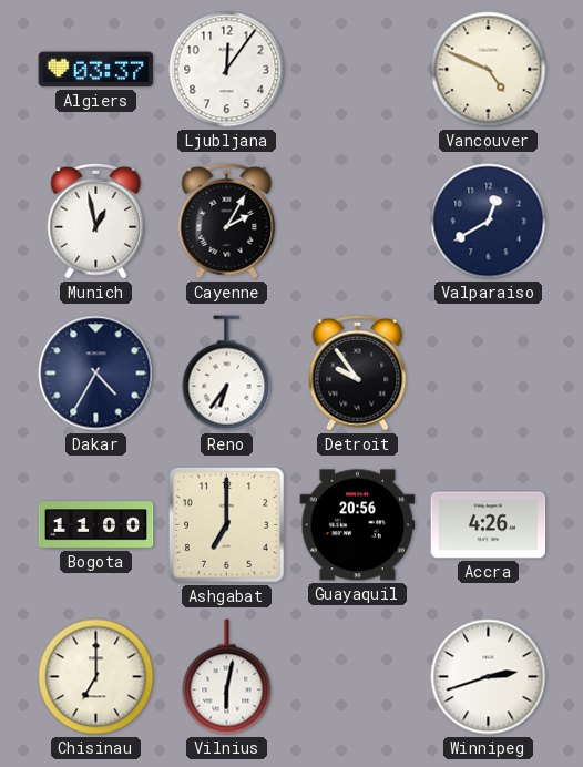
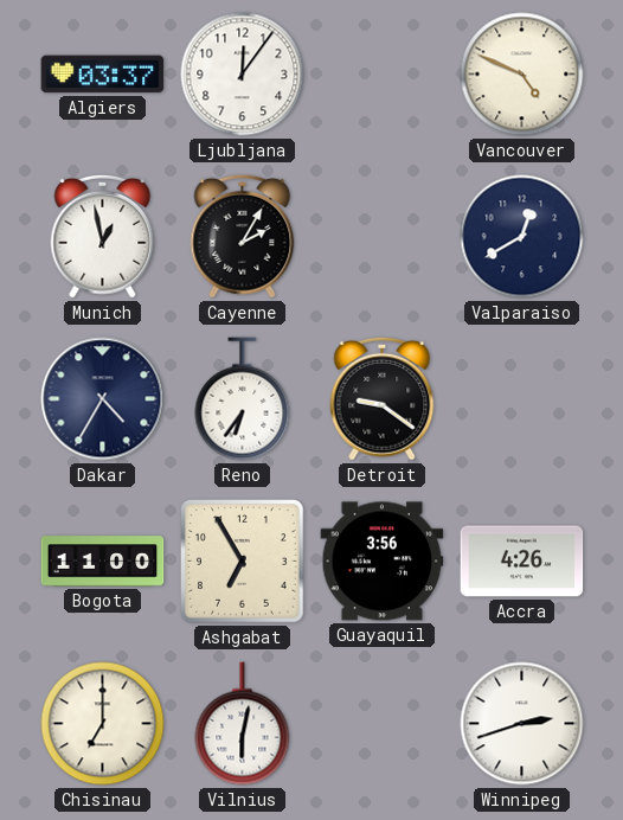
Detroit: 9:54 -> 9:21 (383, 398)
Ashgabat: 7:00 -> 6:55 (243, 562)
Guayaquil: 20:56 -> 3:56 (383, 562)
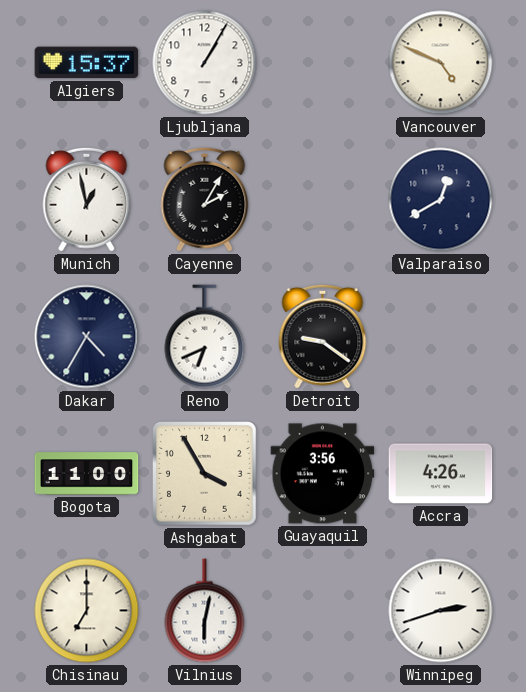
Algiers: 03:37 -> 15:37 (87, 63)
Ljubljana: 12:06 -> 1:05 (205, 63)
Reno: 6:36 -> 6:41 (205, 337)
Ashgabat: 6:55 -> 3:55 (205, 474)
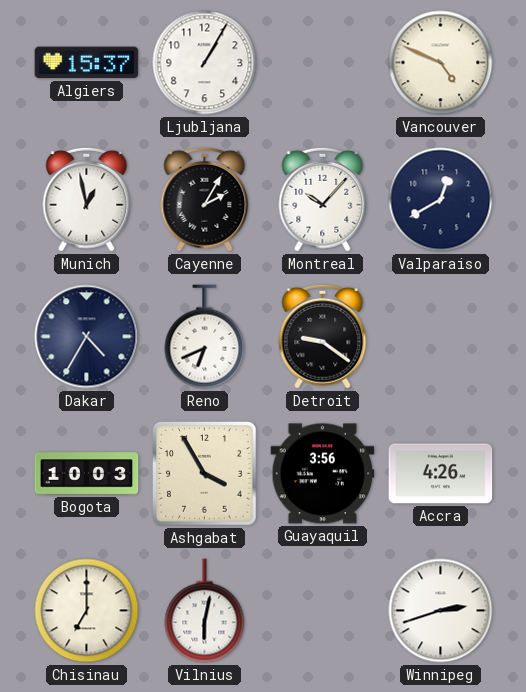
Montreal: none -> 10:07 (323, 199)
Bogota: 11:00 -> 10:03 (87, 474)
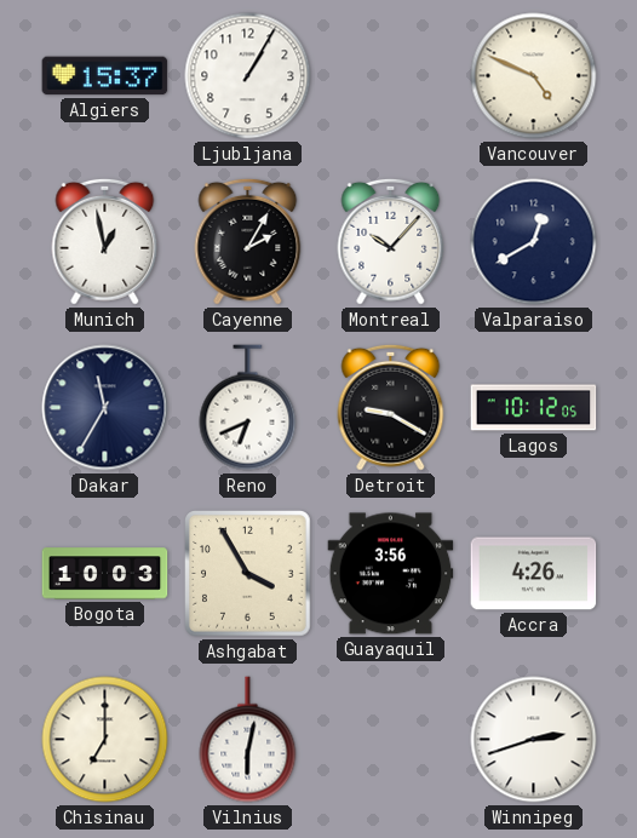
Dakar: 4:35 -> 11:35 (105, 408)
Detroit: 9:21 -> 9:20 (391, 407)
Lagos: none -> 10:12 (534, 408)
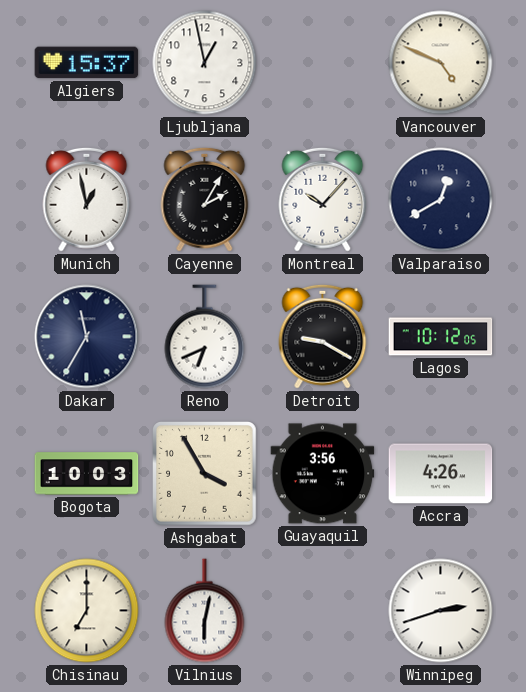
Ljubljana: 1:05 -> 12:58 (205, 63)
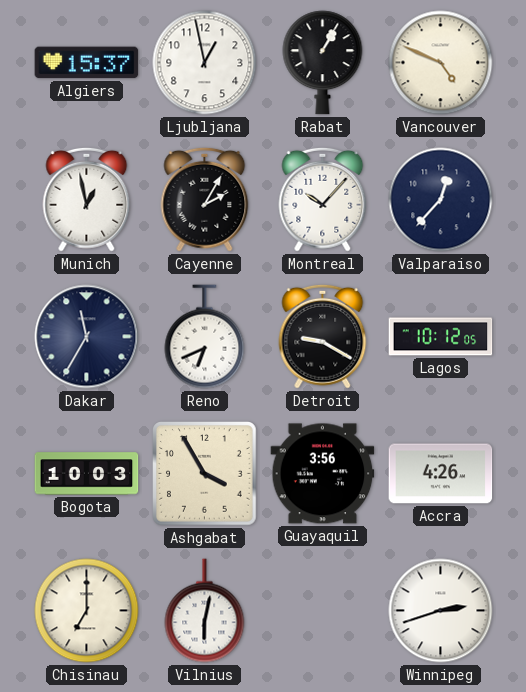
Rabat: none -> 1:05 (323, 63)
Valparaiso: 12:40 -> 12:37 (441, 200)
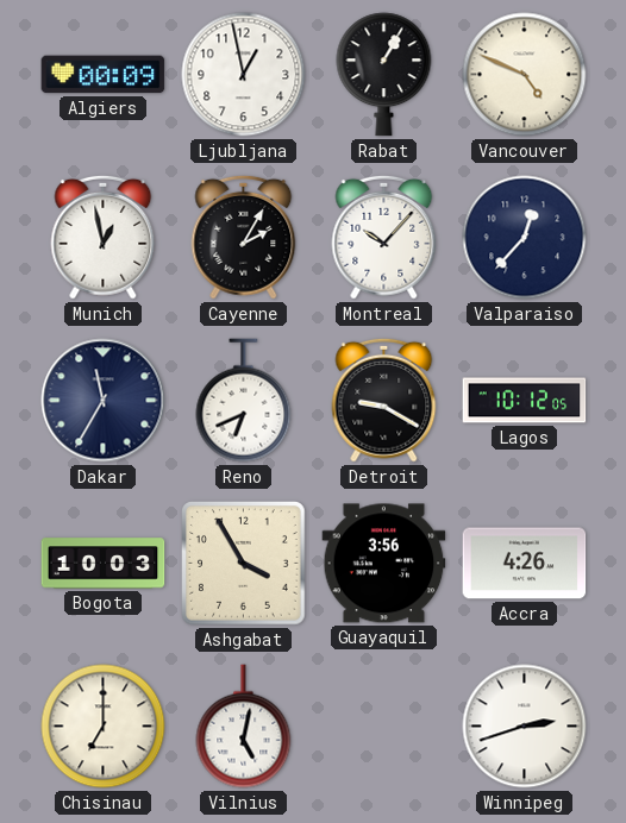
Algiers: 15:37 -> 00:09 (104, 75)
Vilnius: 6:02 -> 5:02 (244, 727)
